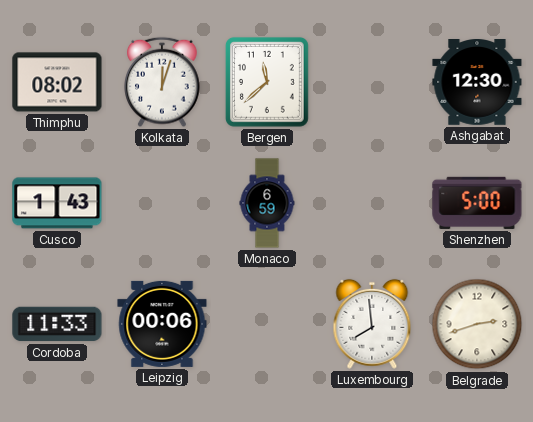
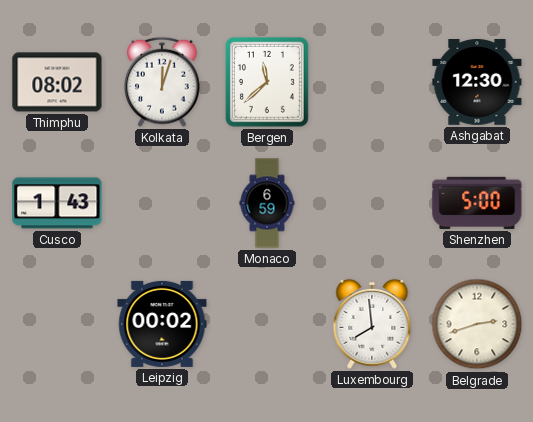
Cordoba: 11:33 -> none (57, 324)
Leipzig: 00:06 -> 00:02 (162, 324)
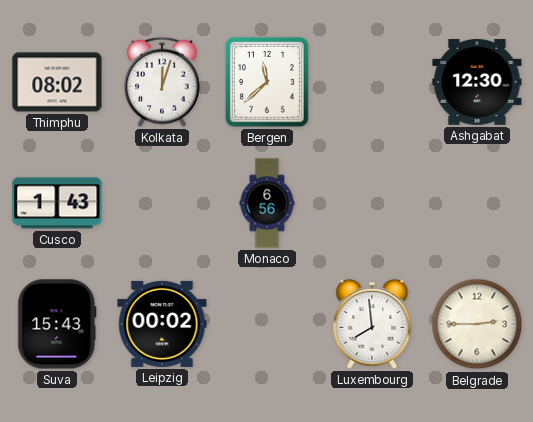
Monaco: 6:59 -> 6:56 (267, 203)
Shenzhen: 5:00 -> none (477, 203)
Suva: none -> 15:43 (57, 324)
Belgrade: 2:42 -> 2:45 (477, 324)
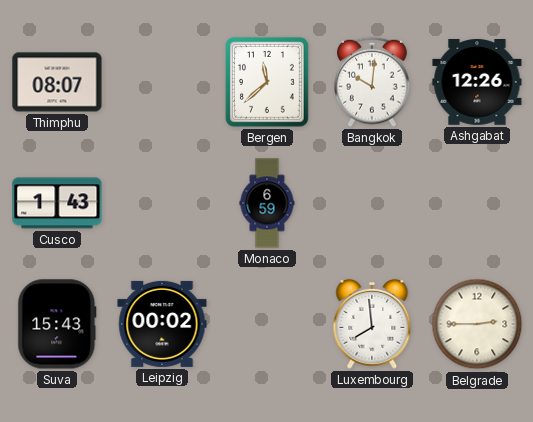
Thimphu: 08:02 -> 08:07 (57, 82)
Kolkata: 12:03 -> none (162, 82)
Bangkok: none -> 10:01 (372, 82)
Ashgabat: 12:30 -> 12:26 (477, 83)
Monaco: 6:56 -> 6:59 (267, 203)
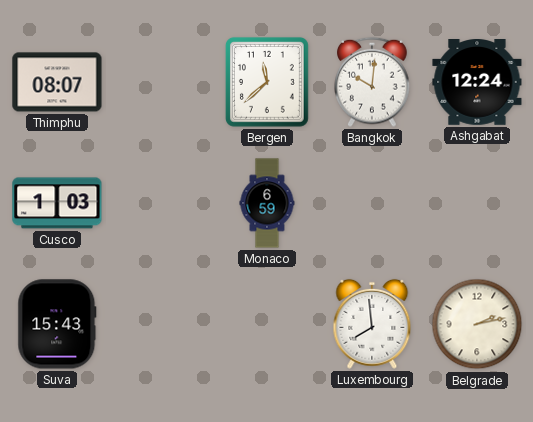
Ashgabat: 12:26 -> 12:24 (477, 83)
Cusco: 1:43 -> 1:03 (57, 203)
Leipzig: 00:02 -> none (162, 324)
Belgrade: 2:45 -> 2:13 (477, 324)
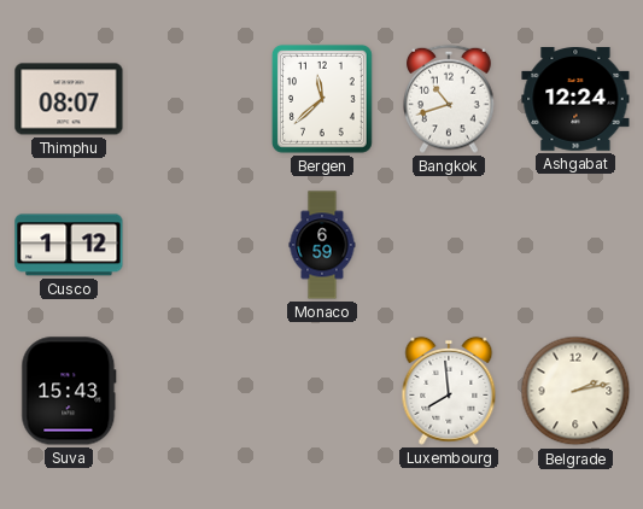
Bangkok: 10:01 -> 10:42 (449, 99)
Cusco: 1:03 -> 1:12 (69, 245)
